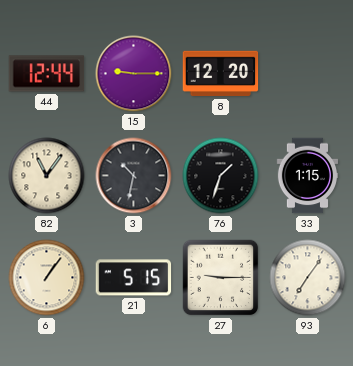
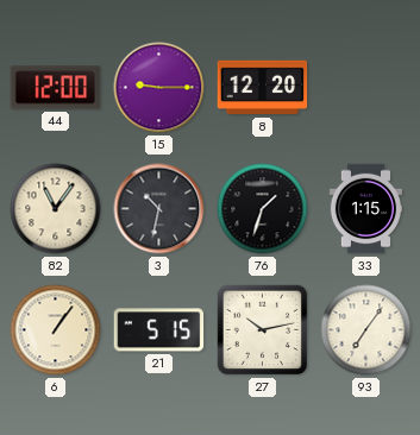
44: 12:44 -> 12:00 (56, 88)
27: 9:15 -> 10:13 (263, 330)
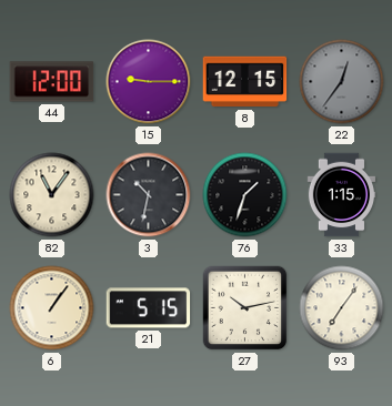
8: 12:20 -> 12:15 (245, 82)
22: none -> 12:36 (342, 82)
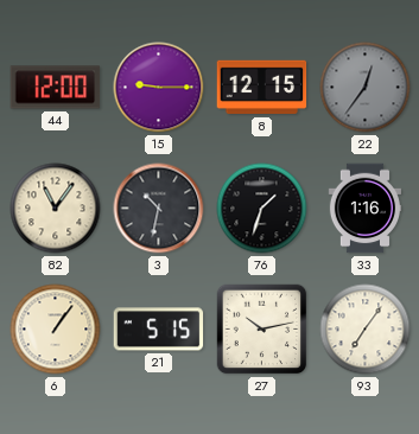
33: 1:15 -> 1:16 (364, 209)
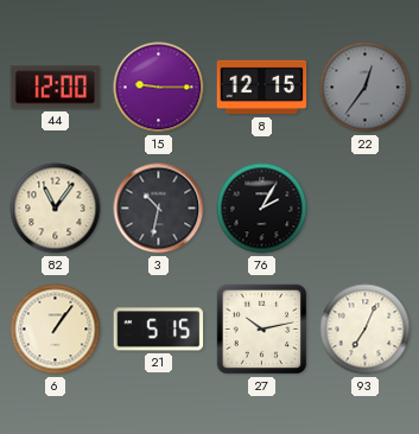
76: 1:33 -> 2:05 (262, 209)
33: 1:16 -> none (364, 209)
93: 7:06 -> 7:04 (366, 330)
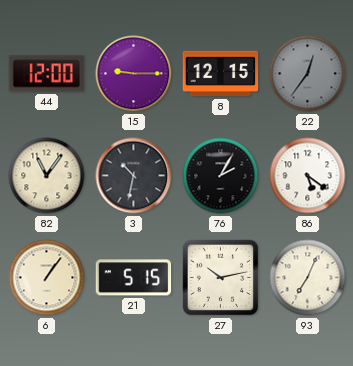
86: none -> 5:21 (308, 176)
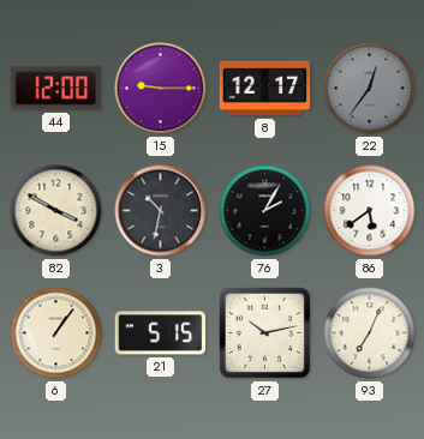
8: 12:15 -> 12:17 (265, 89)
82: 11:06 -> 3:50 (56, 211)
86: 5:21 -> 5:39 (370, 211)
